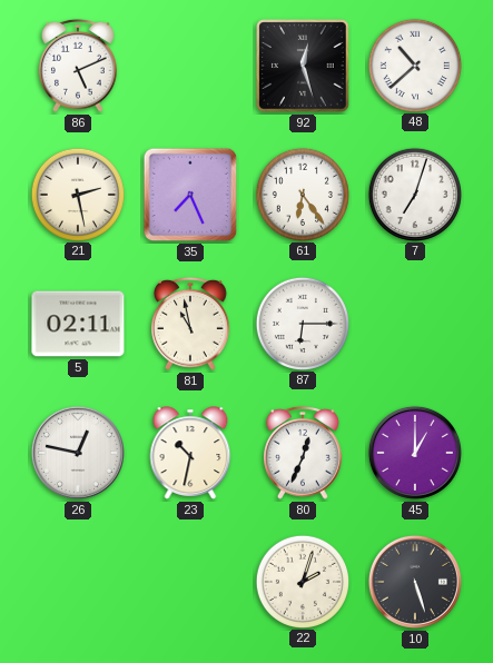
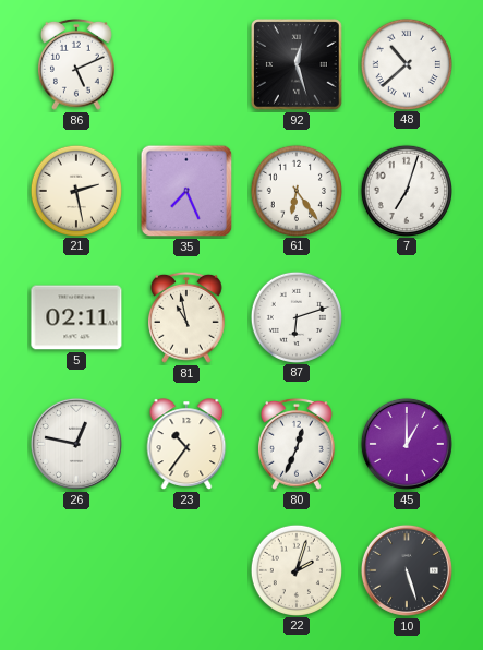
87: 6:15 -> 6:12 (295, 316)
23: 10:32 -> 10:36 (186, 444)
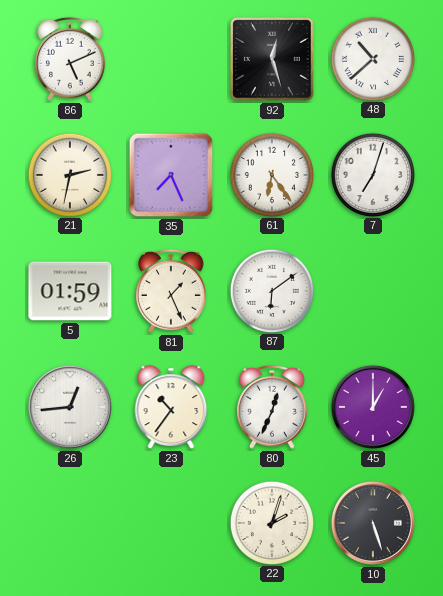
21: 2:28 -> 2:32 (69, 174)
5: 02:11 -> 01:59 (70, 291)
81: 10:58 -> 1:26 (172, 291)
87: 6:12 -> 6:09 (271, 290)
26: 12:47 -> 12:44 (70, 407)
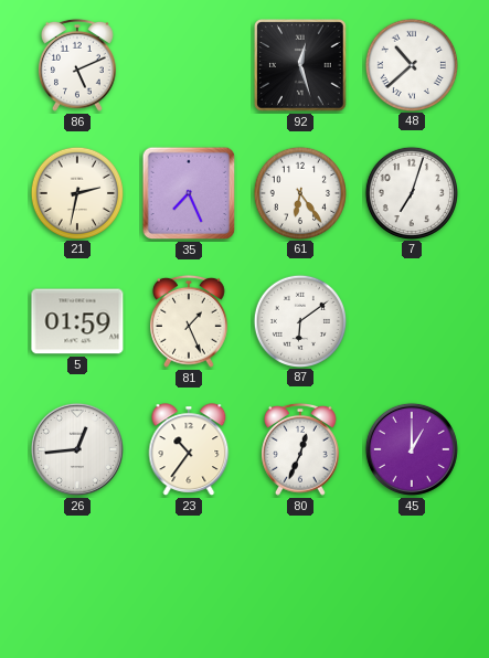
22: 2:03 -> none (271, 522)
10: 5:27 -> none (373, 523)
